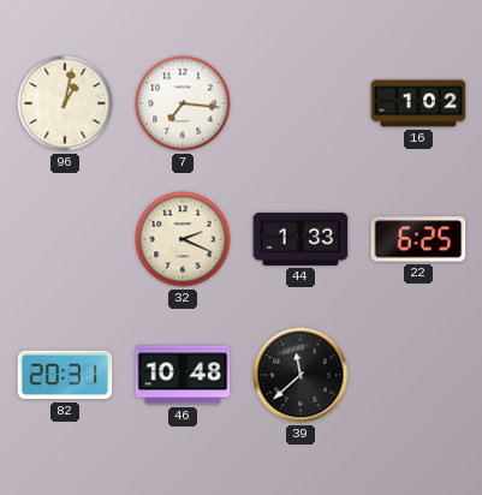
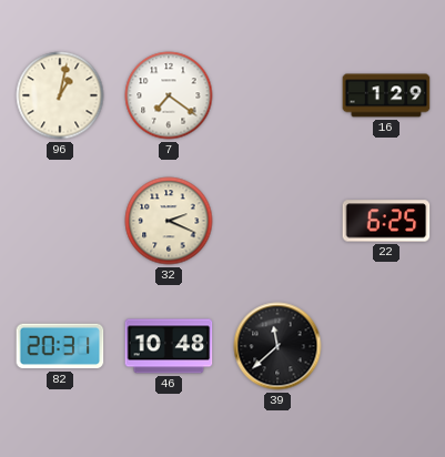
7: 7:16 -> 7:21 (169, 95)
16: 1:02 -> 1:29 (386, 95)
44: 1:33 -> none (300, 239)
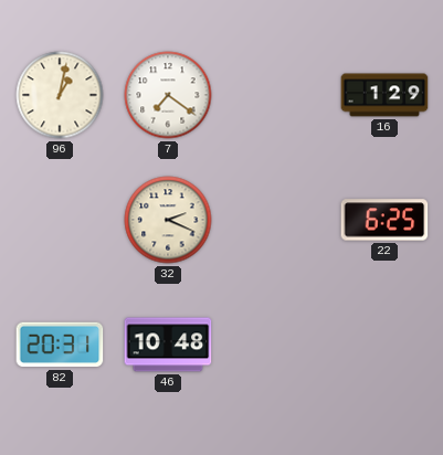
39: 11:38 -> none (277, 346)
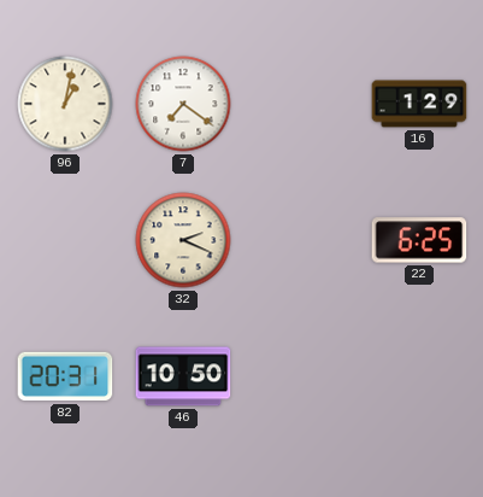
46: 10:48 -> 10:50 (183, 376)
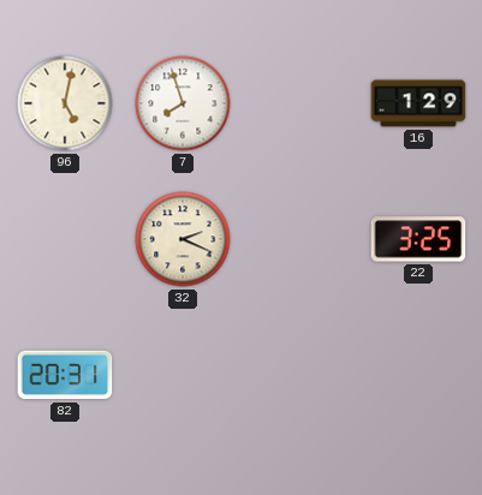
96: 1:02 -> 5:02 (65, 103)
7: 7:21 -> 7:57 (183, 103)
22: 6:25 -> 3:25 (418, 239)
46: 10:50 -> none (183, 376)
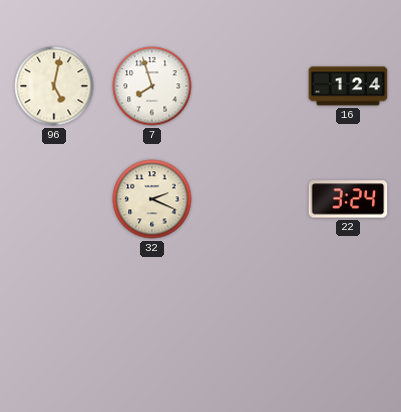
16: 1:29 -> 1:24 (348, 86)
22: 3:25 -> 3:24 (348, 199)
82: 20:31 -> none (65, 375)
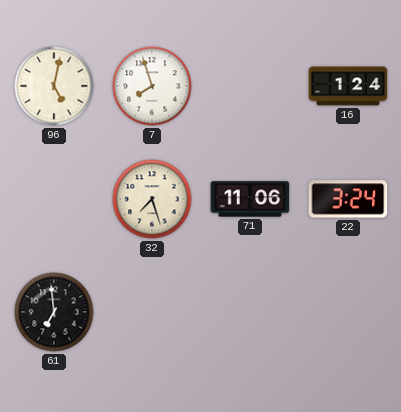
32: 2:19 -> 7:27 (152, 199)
71: none -> 11:06 (250, 199)
61: none -> 6:59 (54, 312)
